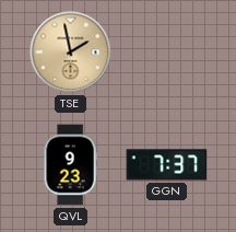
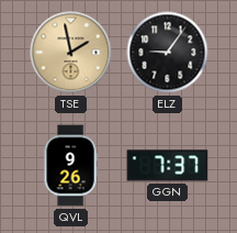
ELZ: none -> 9:06 (168, 53)
QVL: 9:23 -> 9:26 (70, 166)
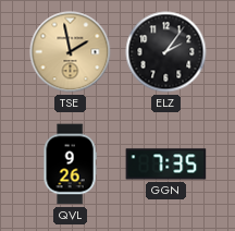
ELZ: 9:06 -> 2:06 (166, 52)
GGN: 7:37 -> 7:35 (166, 165)
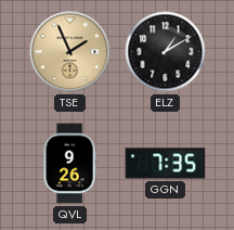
TSE: 1:58 -> 1:56 (70, 52)
ELZ: 2:06 -> 1:10 (166, 52)
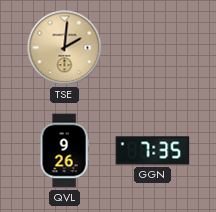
TSE: 1:56 -> 2:01 (65, 48)
ELZ: 1:10 -> none (166, 52)
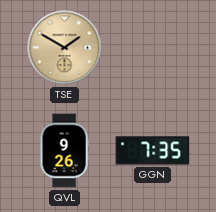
TSE: 2:01 -> 1:50 (65, 48)
